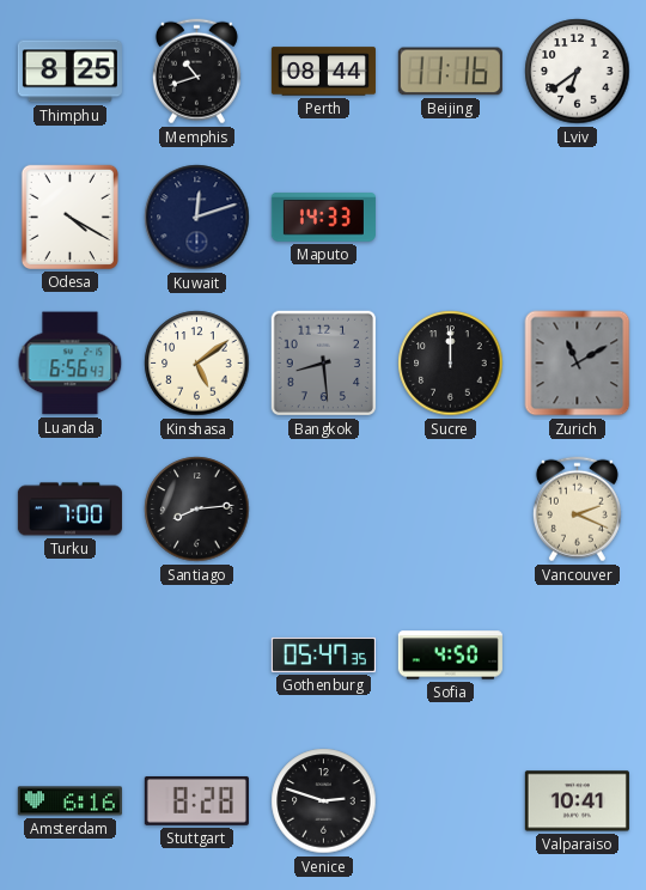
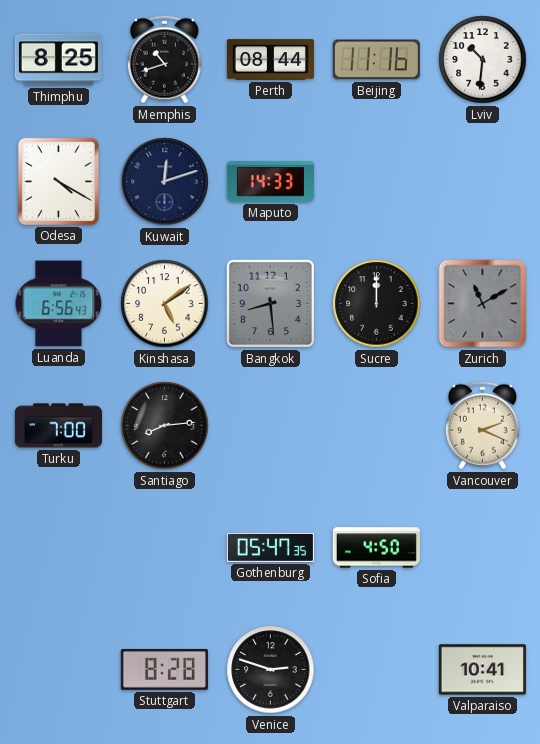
Lviv: 6:39 -> 10:31 (483, 60)
Amsterdam: 6:16 -> none (69, 801)
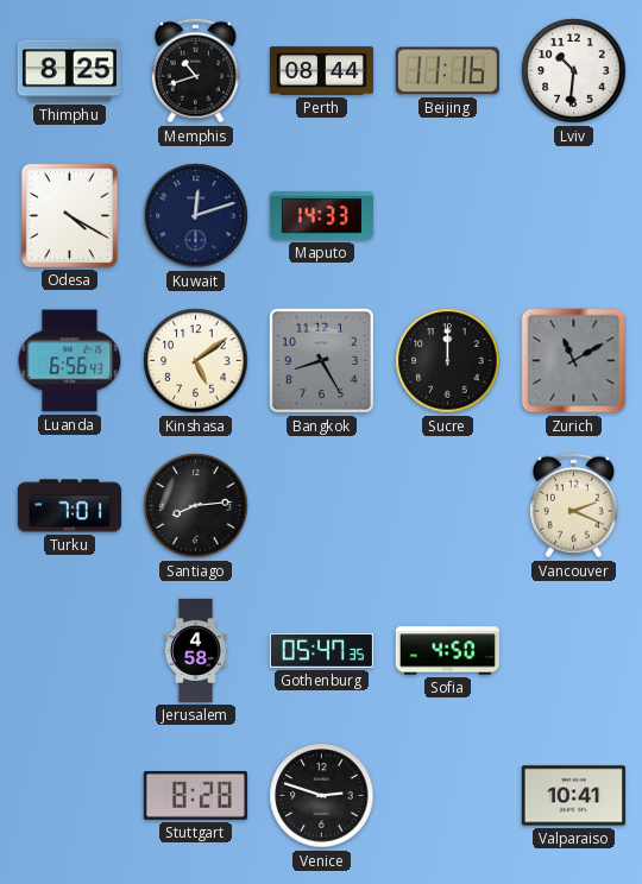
Bangkok: 8:29 -> 8:25 (322, 361)
Turku: 7:00 -> 7:01 (69, 506)
Jerusalem: none -> 4:58 (195, 650)
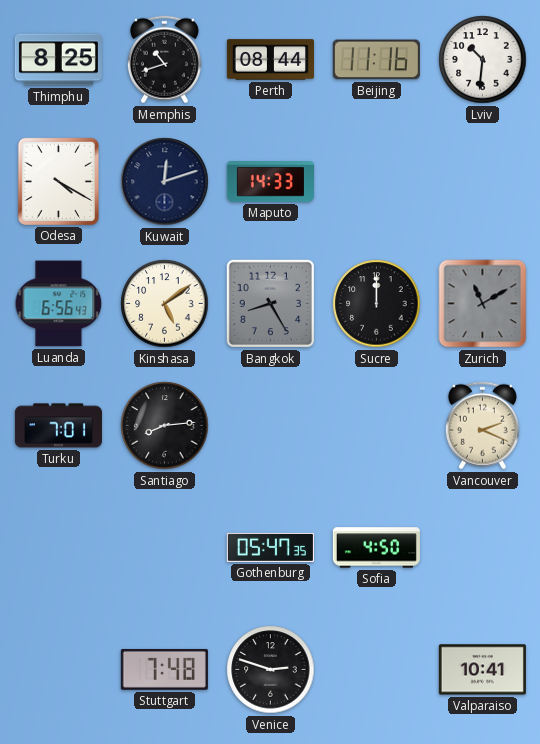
Jerusalem: 4:58 -> none (195, 650)
Stuttgart: 8:28 -> 7:48 (164, 669)
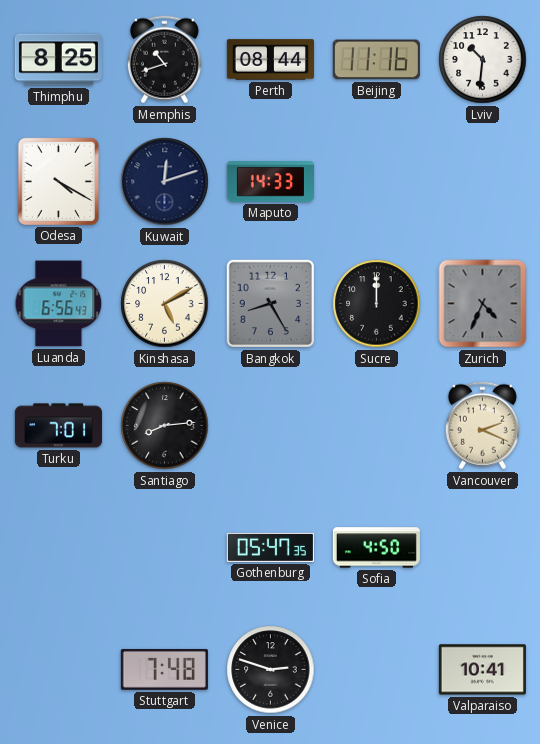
Kinshasa: 5:09 -> 5:10 (165, 304)
Zurich: 11:10 -> 4:34 (483, 304)
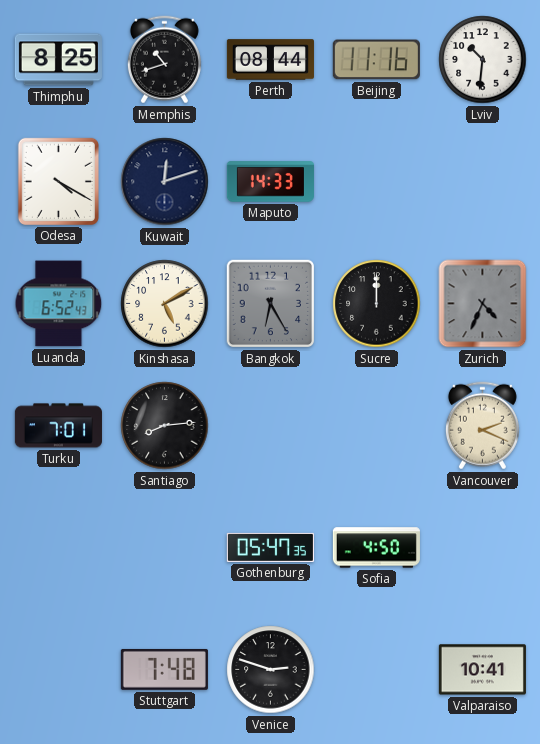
Luanda: 6:56 -> 6:52 (59, 304)
Bangkok: 8:25 -> 6:25 (271, 304)
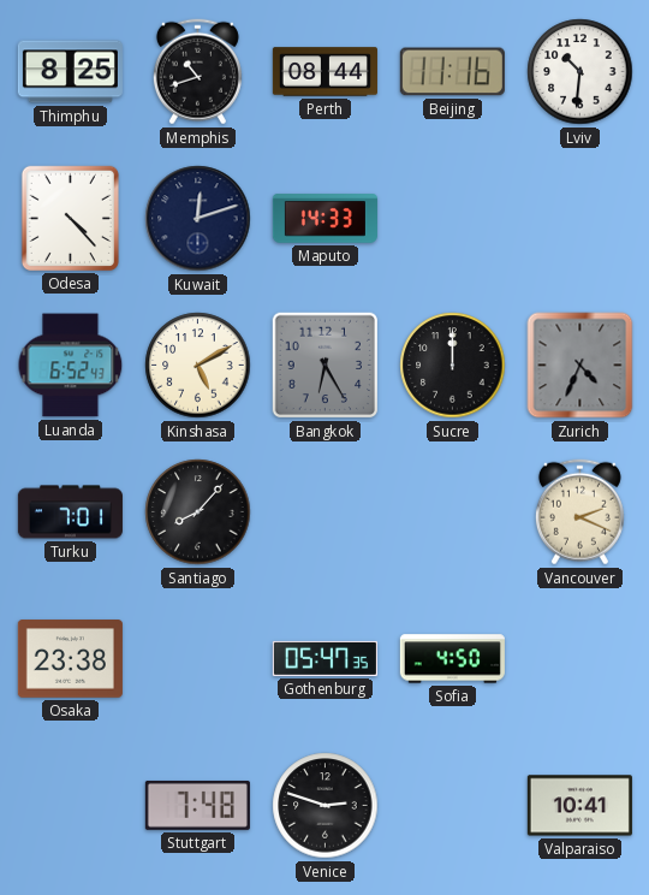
Odesa: 4:20 -> 4:23 (70, 218)
Santiago: 8:14 -> 8:07 (198, 512)
Osaka: none -> 23:38 (70, 659)
